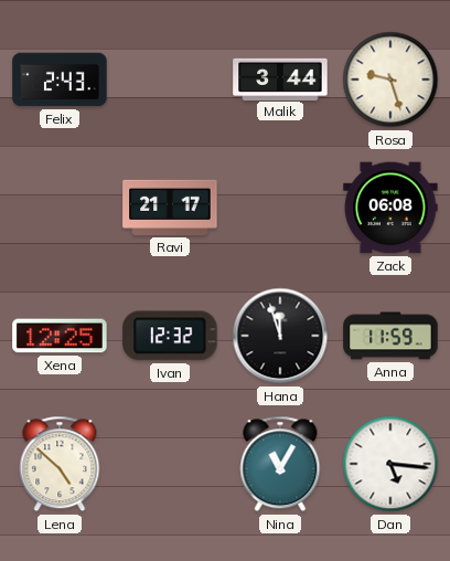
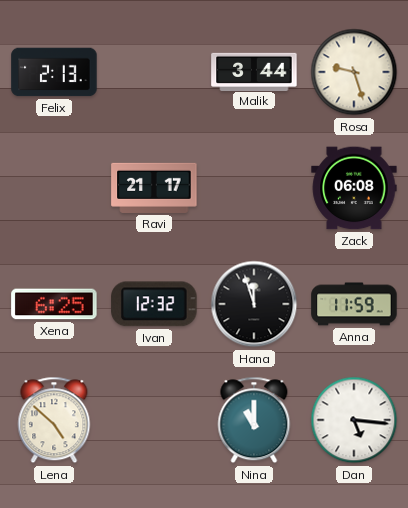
Felix: 2:43 -> 2:13 (54, 72)
Xena: 12:25 -> 6:25 (54, 304)
Nina: 11:05 -> 11:00 (254, 420)
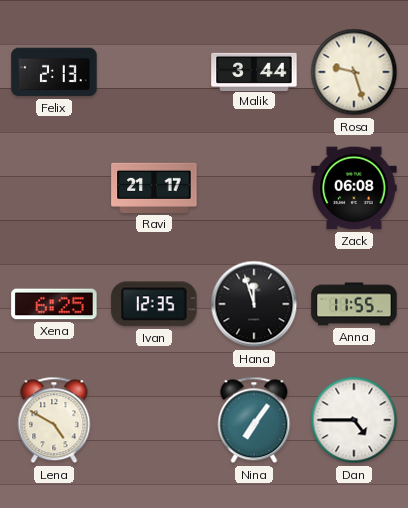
Ivan: 12:32 -> 12:35 (154, 304)
Anna: 11:59 -> 11:55 (354, 304)
Lena: 4:52 -> 4:50 (54, 420)
Nina: 11:00 -> 7:06 (254, 420)
Dan: 5:16 -> 4:45 (354, 420)
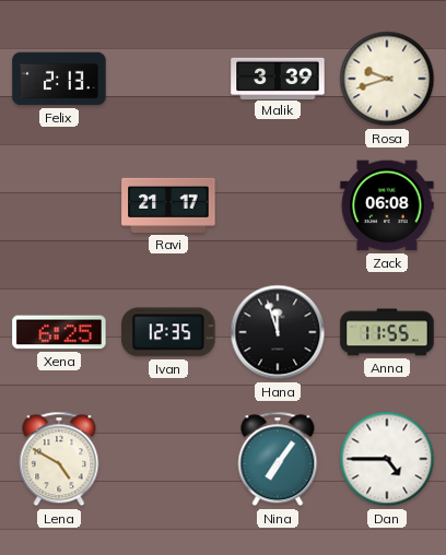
Malik: 3:44 -> 3:39 (278, 78)
Rosa: 9:27 -> 9:42 (387, 79)
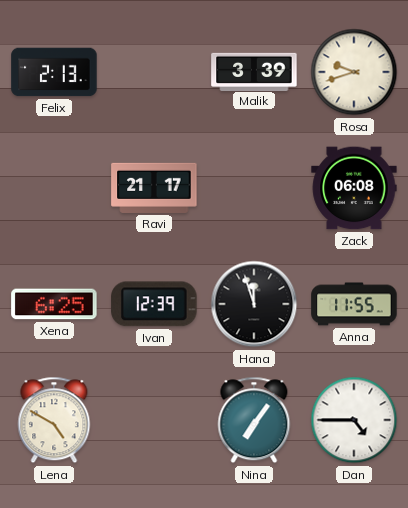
Ivan: 12:35 -> 12:39 (154, 304)
